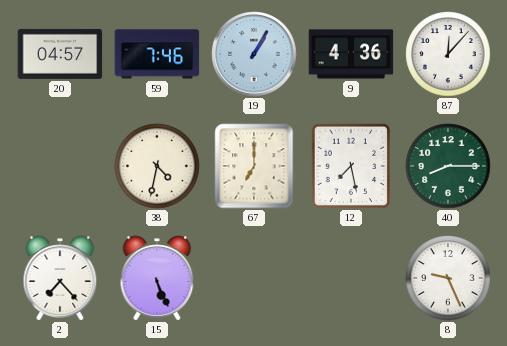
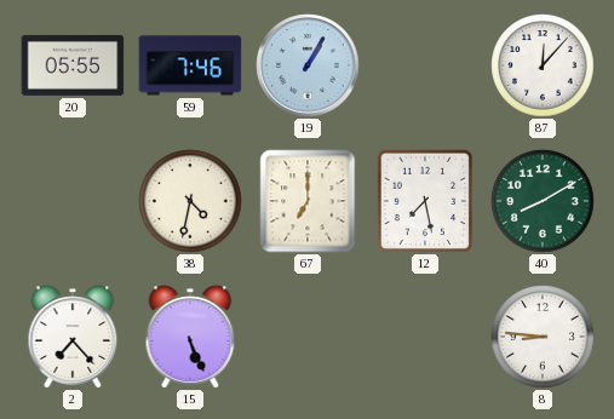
20: 04:57 -> 05:55 (73, 65)
9: 4:36 -> none (351, 54)
40: 8:15 -> 8:10 (543, 201)
8: 9:26 -> 8:46 (543, 337)
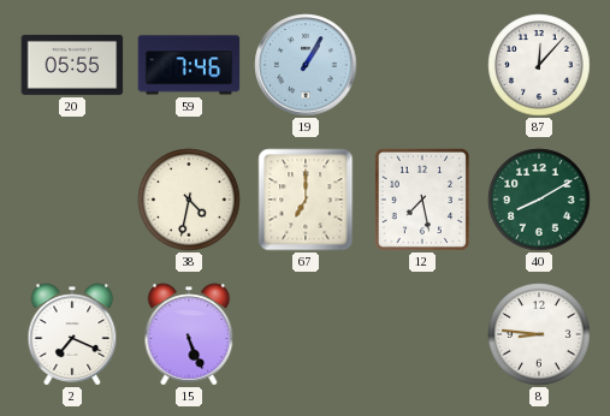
2: 7:23 -> 7:19 (72, 334)
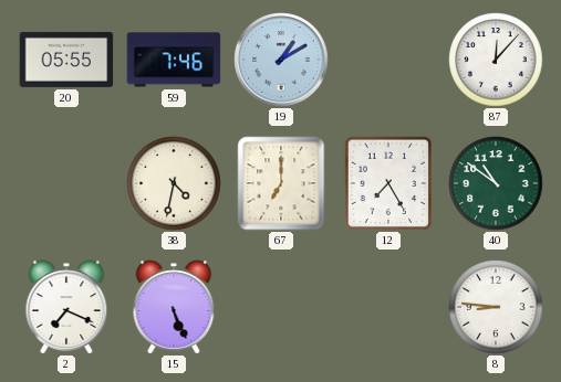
19: 1:05 -> 1:10 (281, 60)
12: 7:28 -> 7:25 (388, 183)
40: 8:10 -> 10:51 (496, 183)
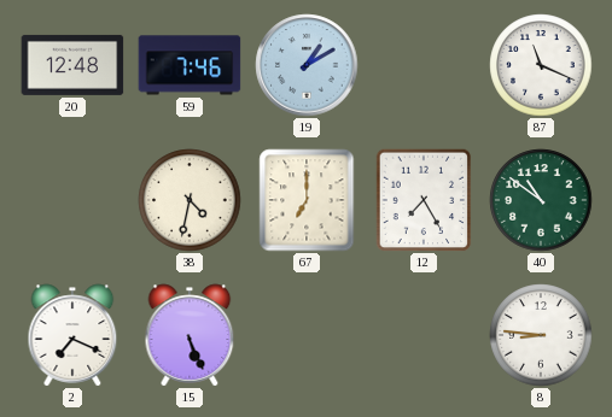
20: 05:55 -> 12:48 (72, 65)
87: 12:07 -> 11:19 (541, 65)
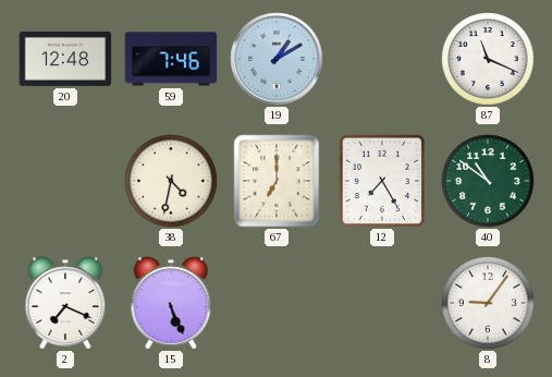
8: 8:46 -> 9:06 (488, 303)
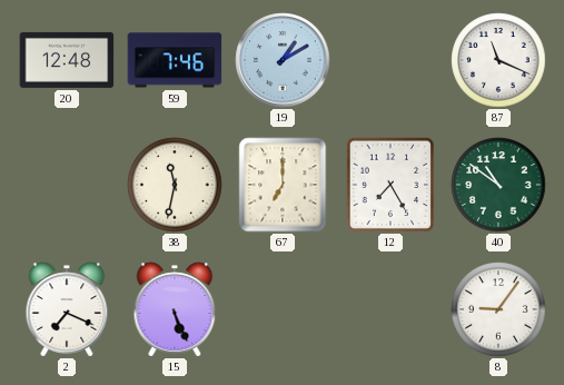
38: 4:32 -> 11:32 (175, 185)
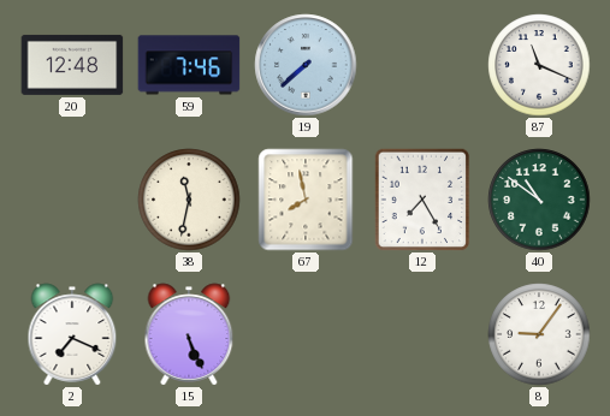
19: 1:10 -> 7:38 (306, 65)
67: 7:00 -> 7:58 (306, 200)
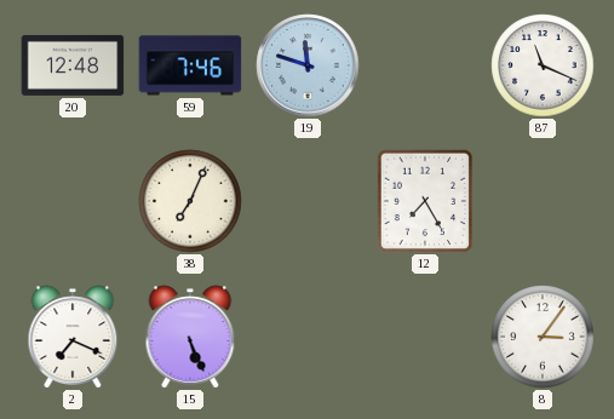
19: 7:38 -> 11:48 (308, 65)
38: 11:32 -> 7:04 (190, 201)
67: 7:58 -> none (306, 200)
40: 10:51 -> none (539, 200)
8: 9:06 -> 3:06 (543, 337)
